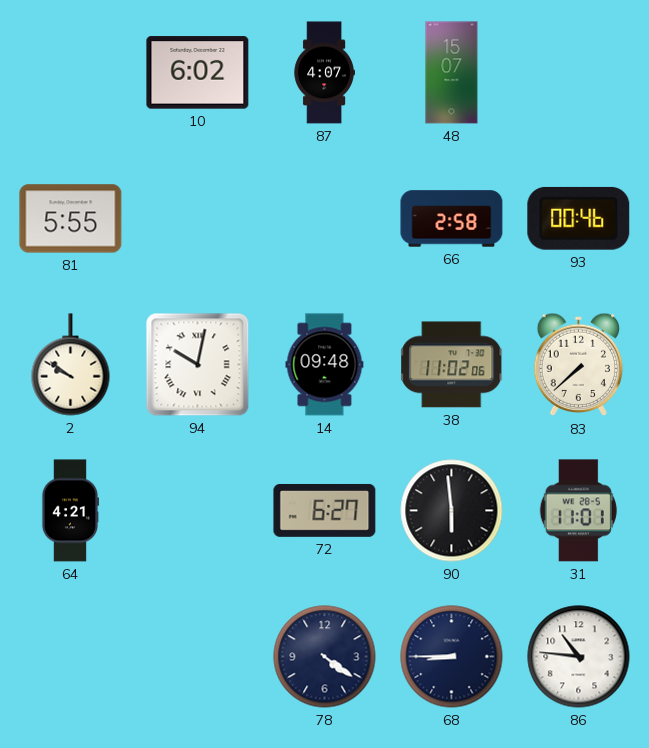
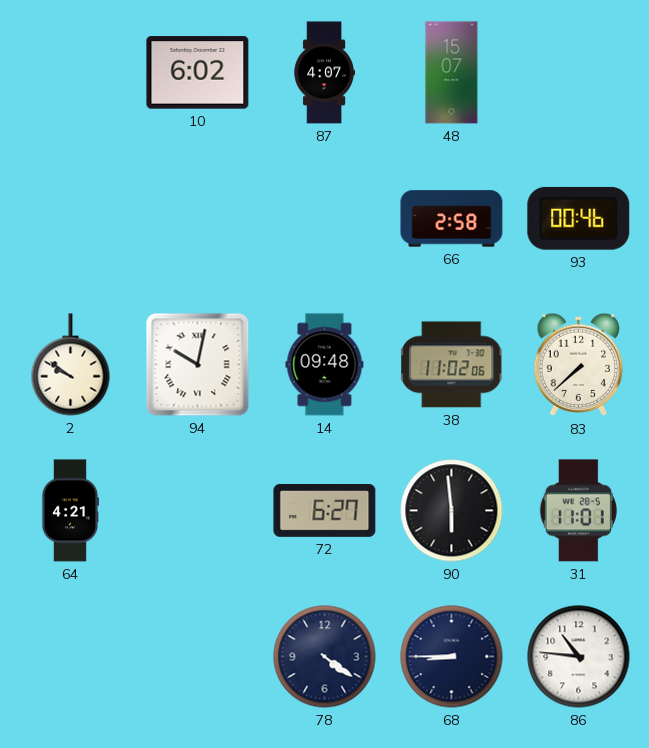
81: 5:55 -> none (71, 219)
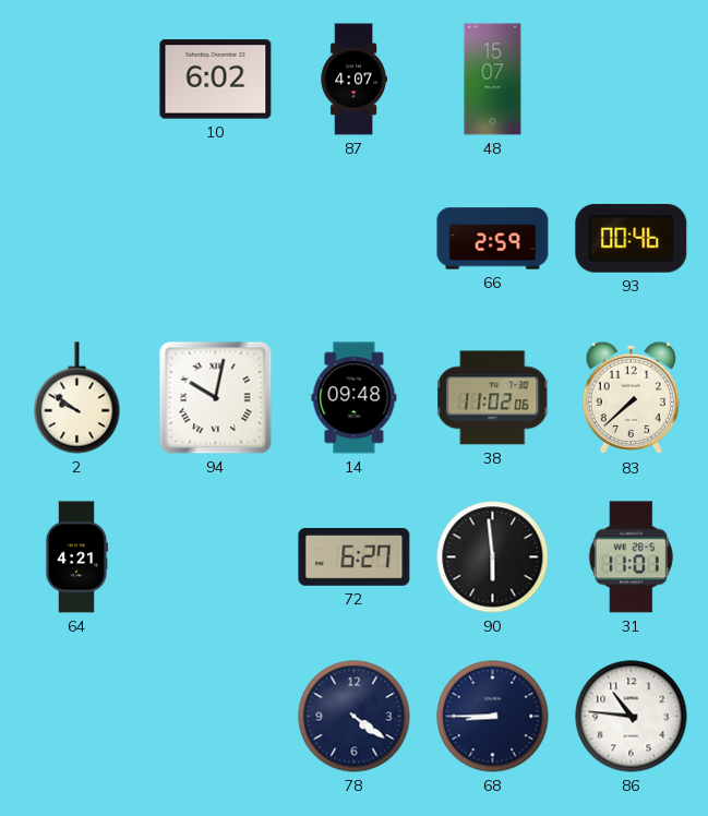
66: 2:58 -> 2:59 (493, 239)
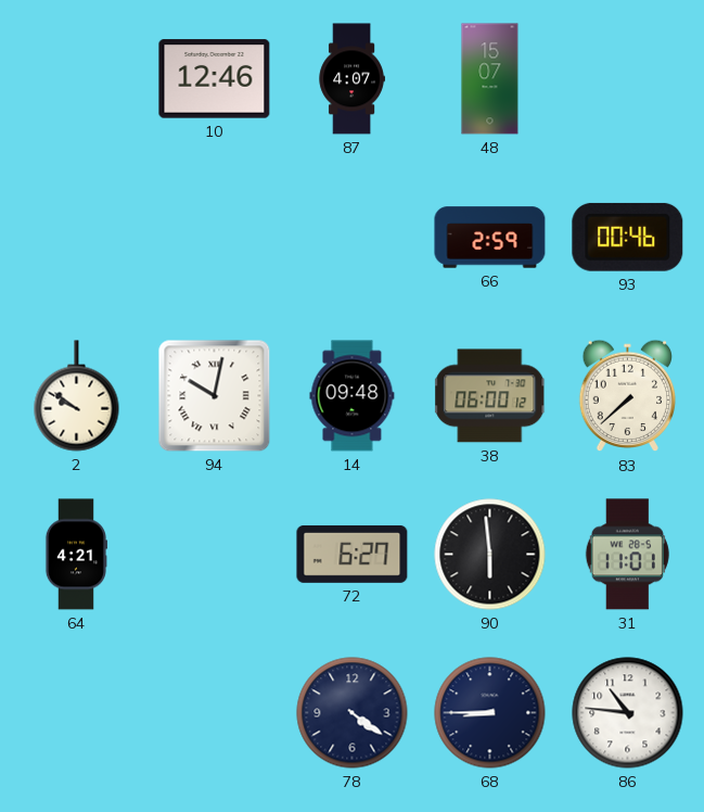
10: 6:02 -> 12:46 (215, 79)
38: 11:02 -> 06:00 (490, 396)
